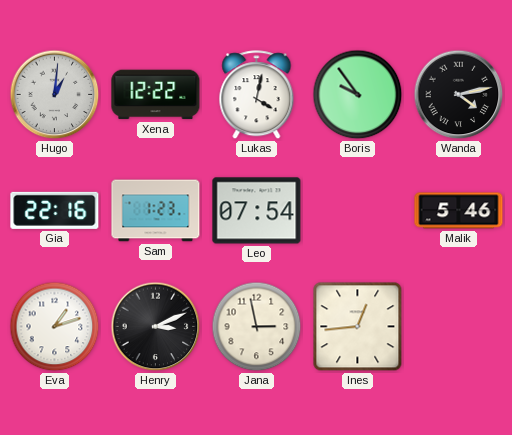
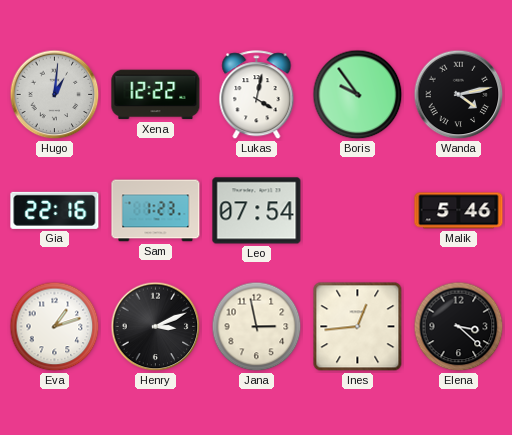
Elena: none -> 3:22 (459, 327)
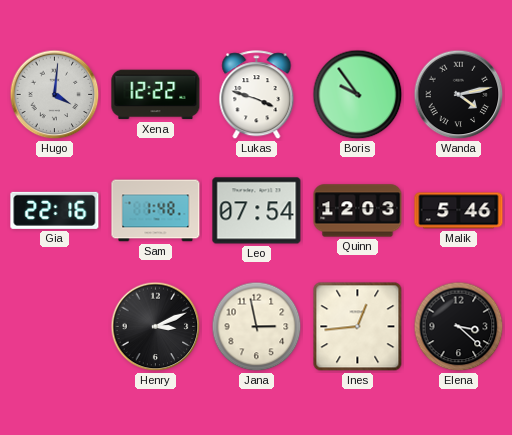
Hugo: 1:01 -> 4:01 (55, 95)
Lukas: 4:02 -> 3:48 (257, 95)
Sam: 1:23 -> 1:48 (156, 211)
Quinn: none -> 12:03 (358, 211)
Eva: 1:12 -> none (55, 327)
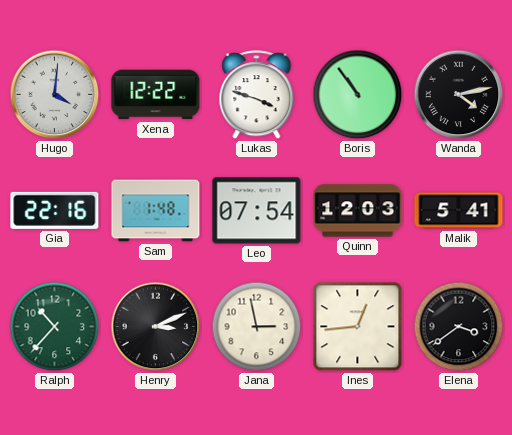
Boris: 9:54 -> 10:54 (358, 95)
Malik: 5:46 -> 5:41 (459, 211)
Ralph: none -> 10:37 (55, 327)
Elena: 3:22 -> 3:39 (459, 327)
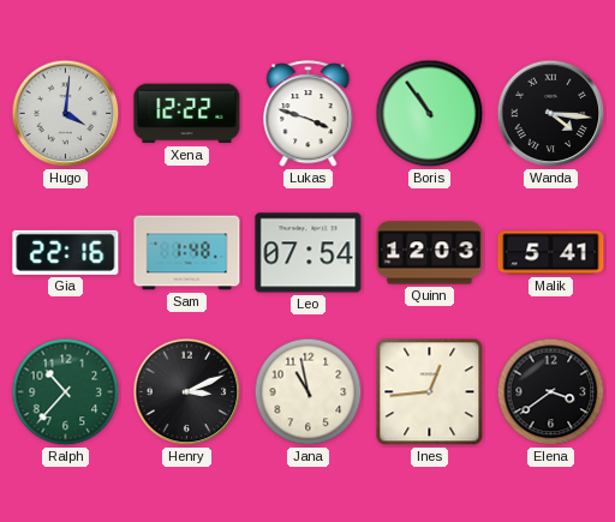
Wanda: 4:13 -> 4:16 (551, 114)
Jana: 2:58 -> 10:58 (309, 392)
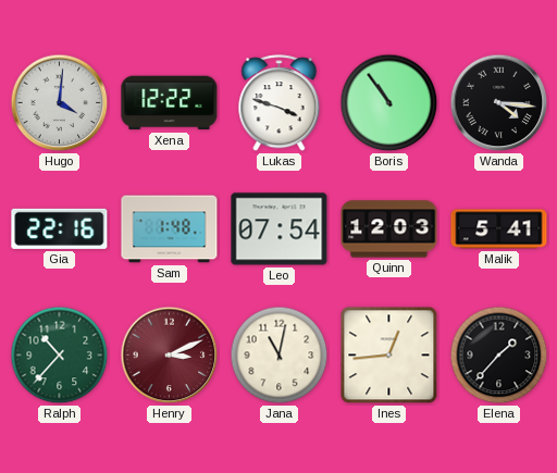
Henry dial: black -> burgundy (170, 356)
Jana: 10:58 -> 11:02 (280, 356)
Elena: 3:39 -> 1:37 (499, 356)
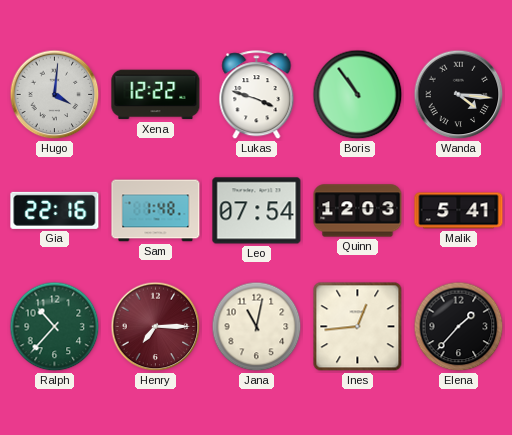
Henry: 3:11 -> 7:15 (156, 327)
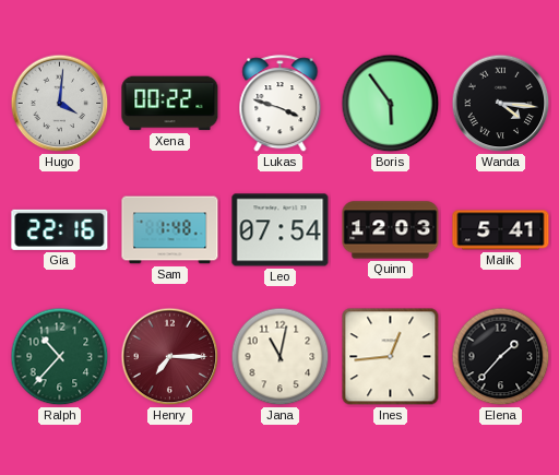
Xena: 12:22 -> 00:22 (170, 104)
Boris: 10:54 -> 5:54 (391, 104)
